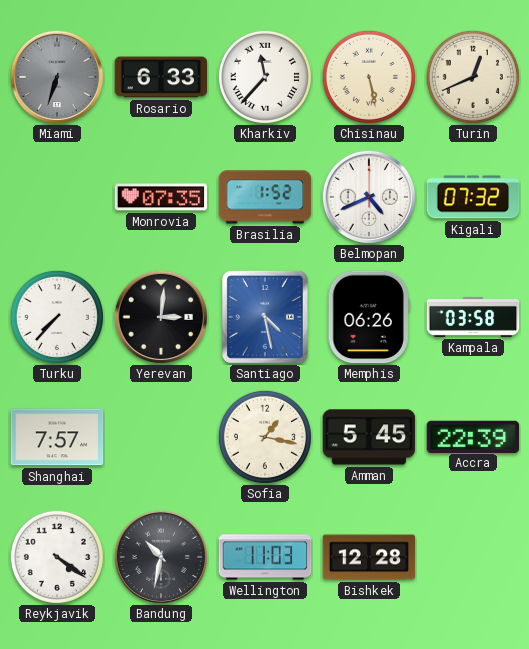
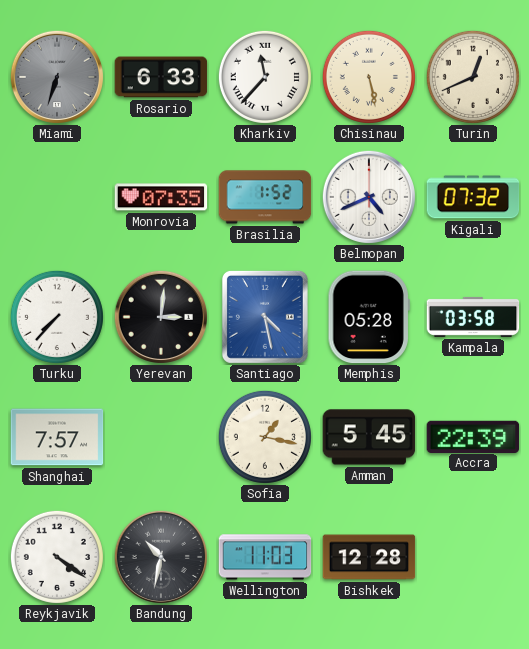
Memphis: 06:26 -> 05:28 (369, 317)
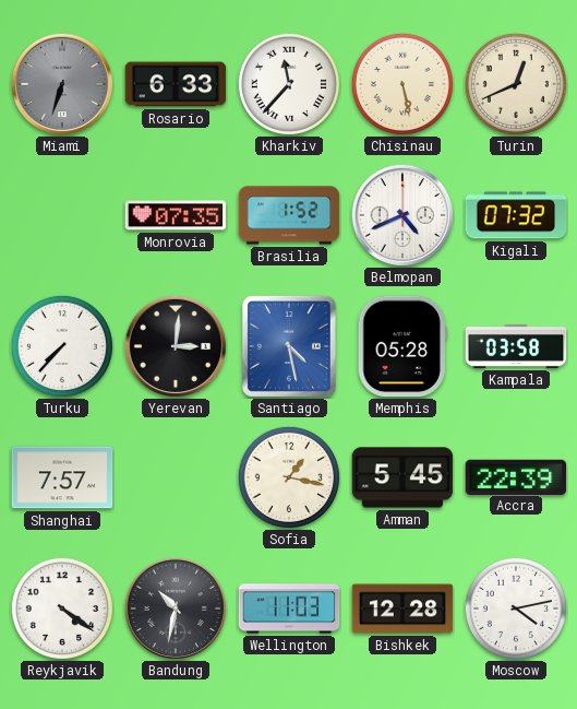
Moscow: none -> 4:13 (516, 608)
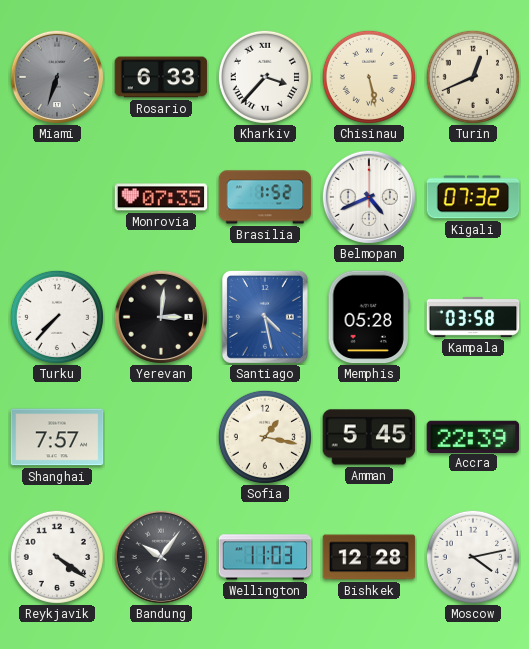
Kharkiv: 11:37 -> 3:37 (265, 77)
Bandung: 10:32 -> 10:06 (161, 557)
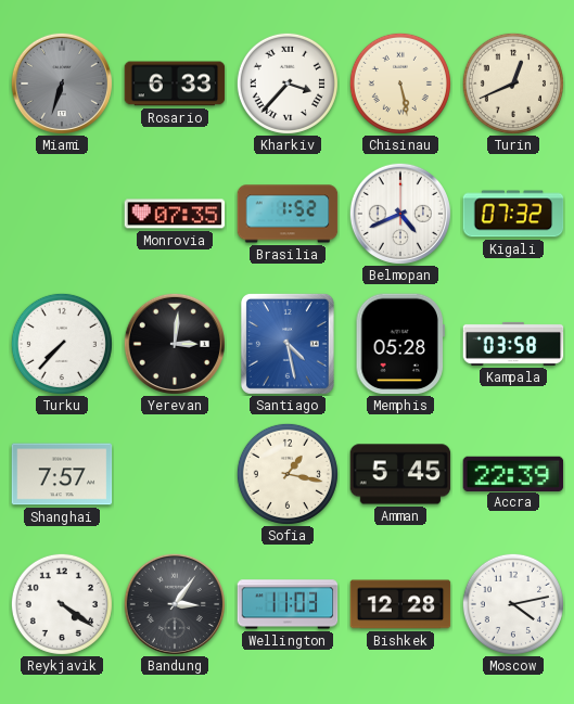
Bandung: 10:06 -> 3:06 (175, 604)
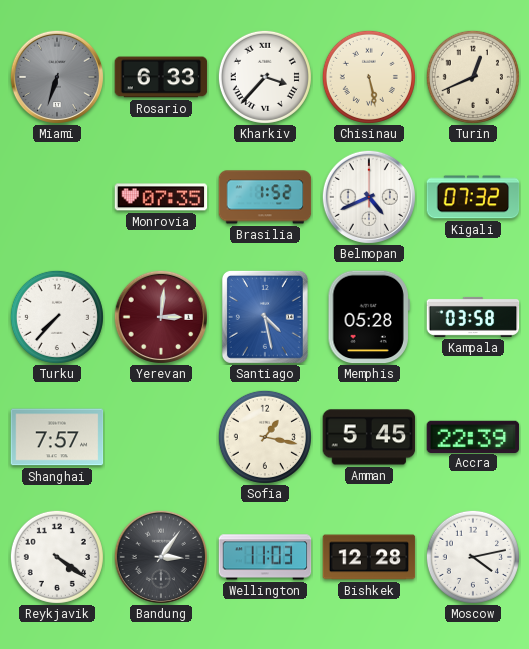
Yerevan dial: black -> burgundy (161, 317)
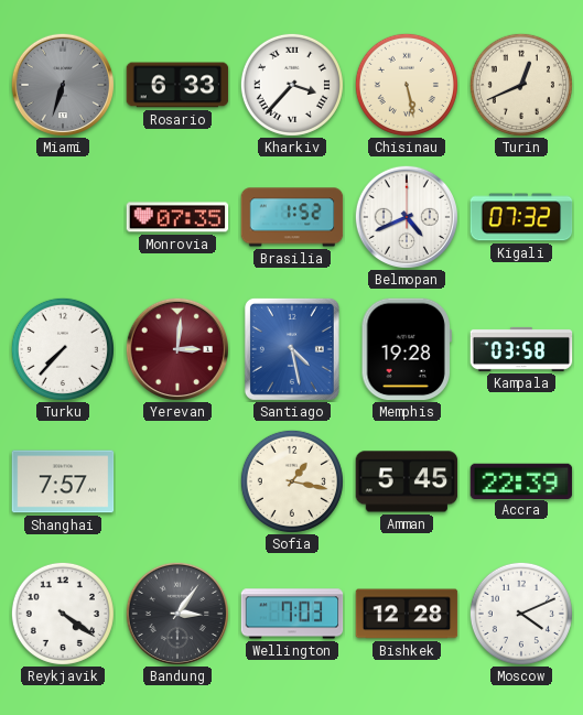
Memphis: 05:28 -> 19:28 (407, 349)
Wellington: 11:03 -> 7:03 (292, 614)
Moscow: 4:13 -> 4:11 (521, 614)
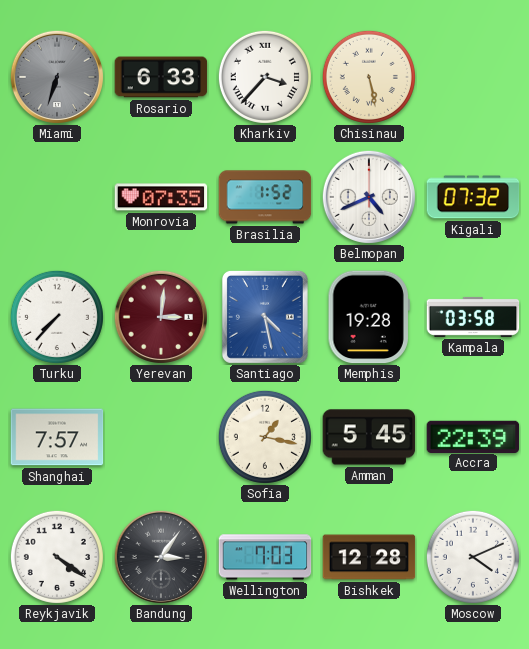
Turin: 12:41 -> none (521, 85)
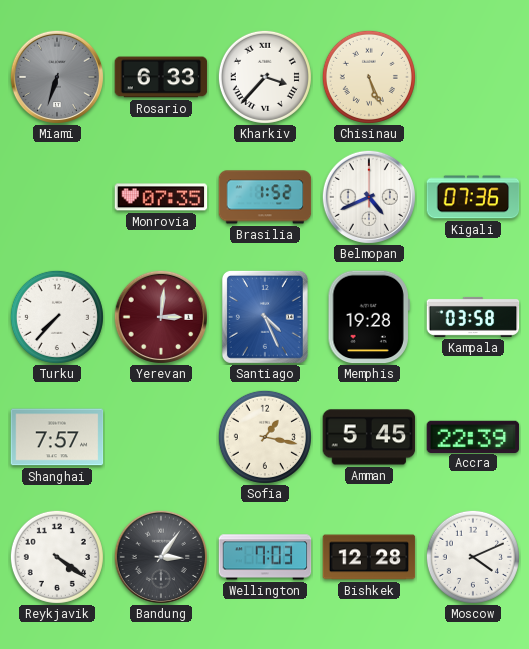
Chisinau: 5:28 -> 5:26 (369, 77)
Kigali: 07:32 -> 07:36 (473, 197)
Santiago: 4:28 -> 4:26 (265, 317)
